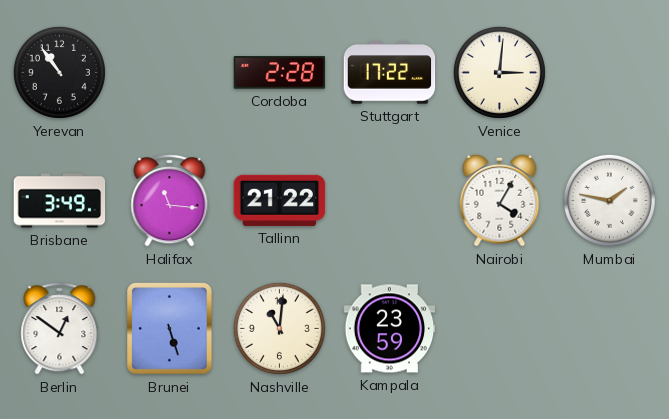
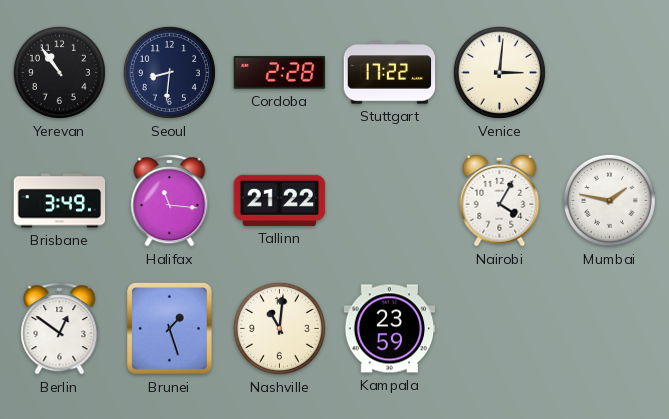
Seoul: none -> 8:31 (169, 72)
Brunei: 5:27 -> 1:27 (170, 329)
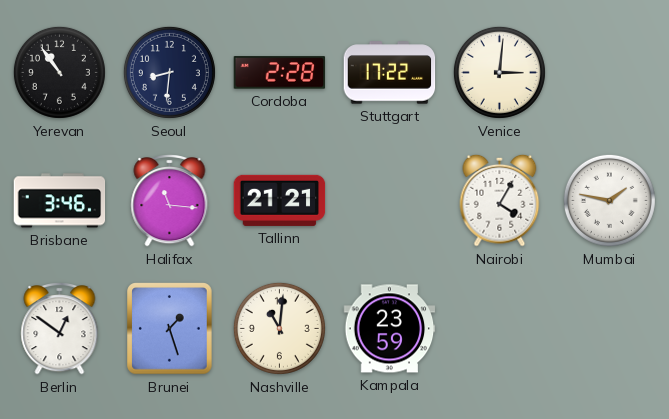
Brisbane: 3:49 -> 3:46 (60, 201)
Tallinn: 21:22 -> 21:21 (280, 200)
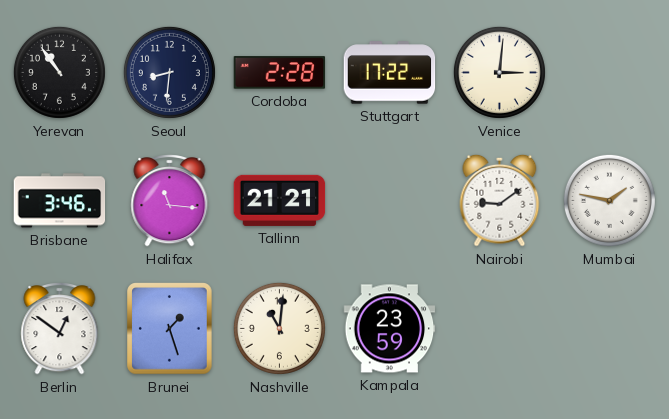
Nairobi: 4:05 -> 9:09 (500, 200)
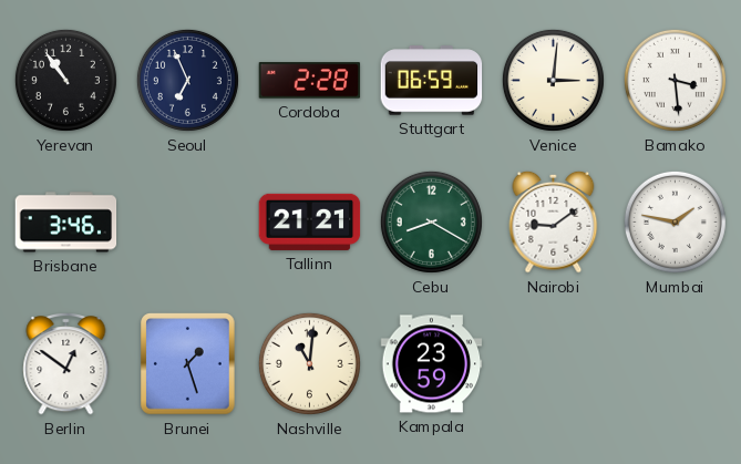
Seoul: 8:31 -> 6:56 (187, 80)
Stuttgart: 17:22 -> 06:59 (432, 81)
Bamako: none -> 3:29 (675, 80)
Halifax: 11:16 -> none (170, 201)
Cebu: none -> 8:20 (431, 221)
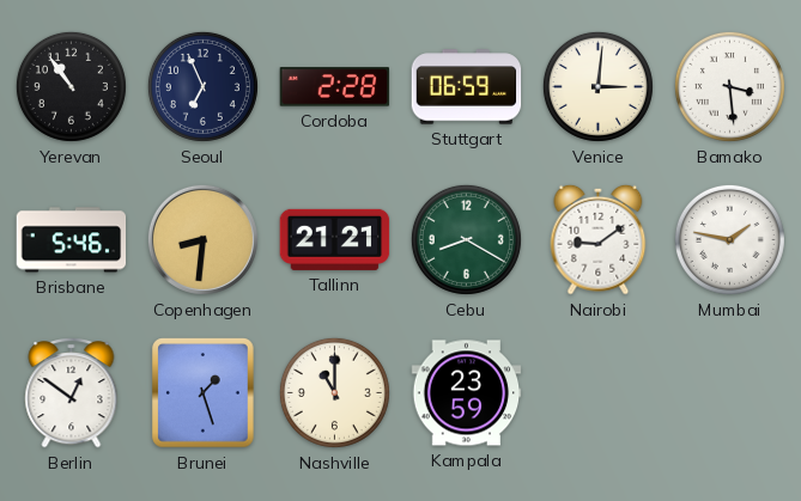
Brisbane: 3:46 -> 5:46 (72, 240)
Copenhagen: none -> 8:31 (202, 239)
Nashville: 11:01 -> 11:00 (334, 392)
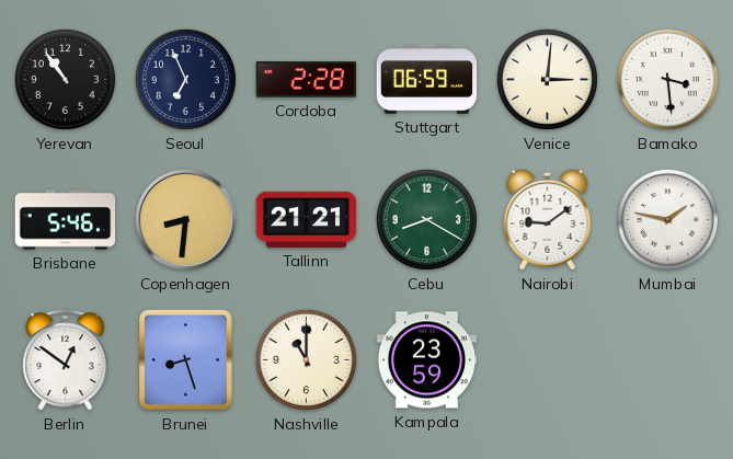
Brunei: 1:27 -> 8:27 (186, 360)
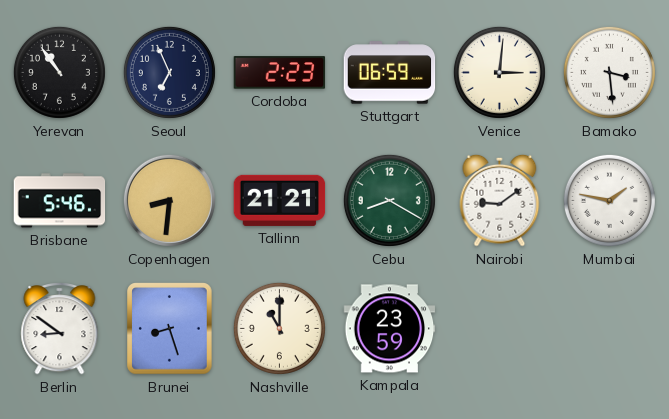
Cordoba: 2:28 -> 2:23 (280, 73)
Berlin: 12:51 -> 8:51 (60, 329)
